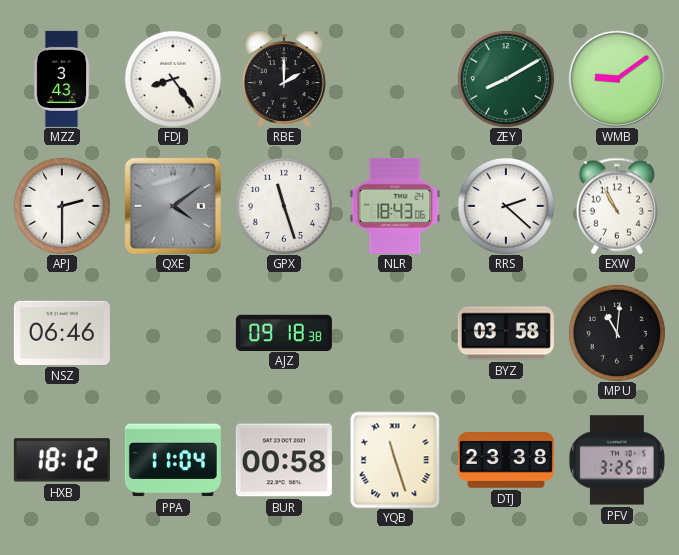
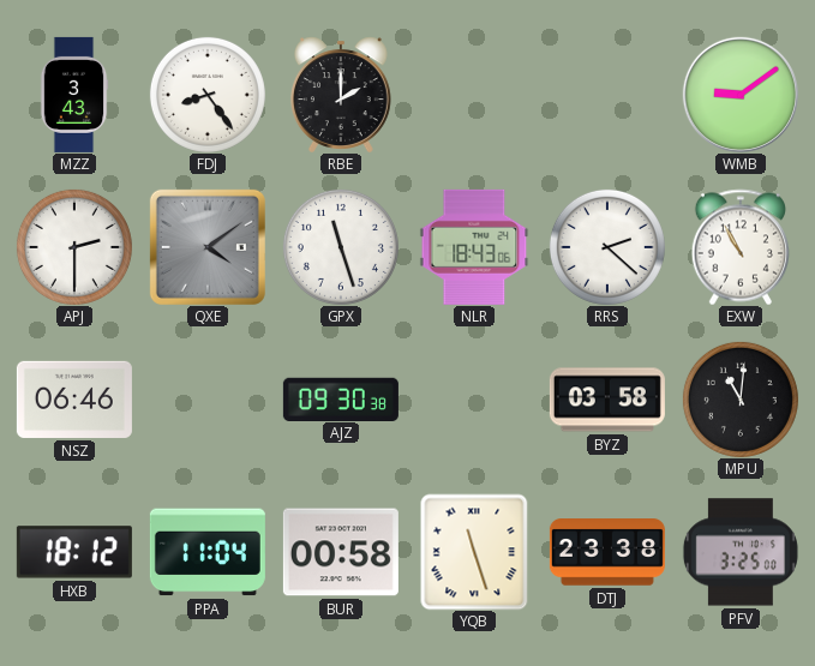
ZEY: 8:10 -> none (506, 79)
AJZ: 09:18 -> 09:30 (341, 398)
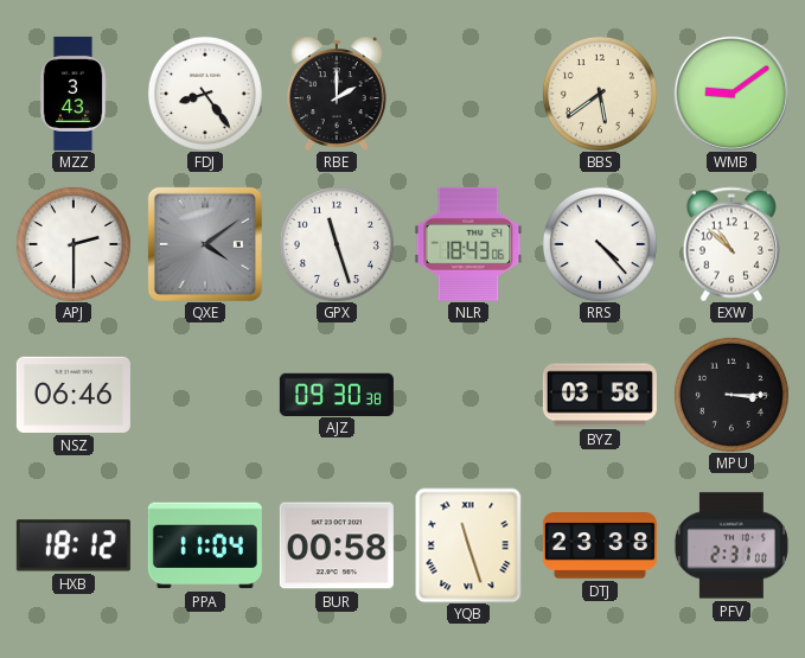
BBS: none -> 5:39 (600, 94)
RRS: 2:22 -> 4:23 (600, 244)
EXW: 10:55 -> 10:52 (731, 244)
MPU: 11:01 -> 3:15 (731, 395)
PFV: 3:25 -> 2:31 (731, 545)
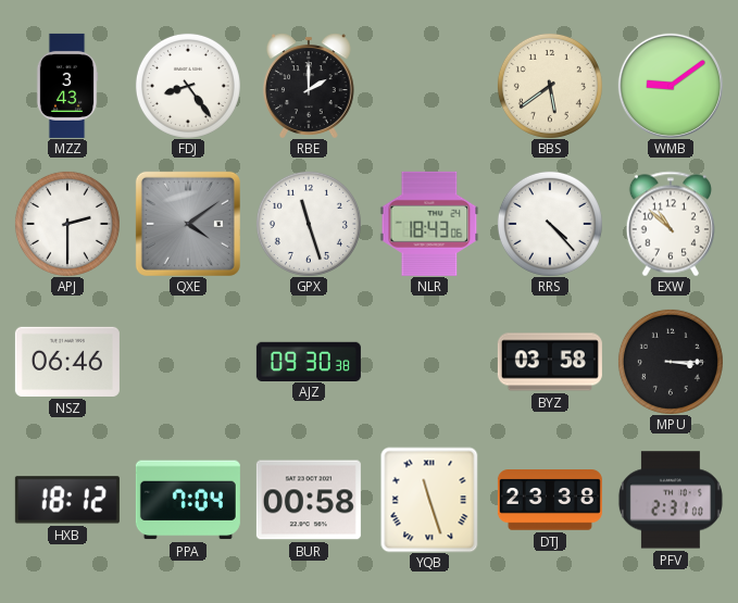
PPA: 11:04 -> 7:04 (188, 500)
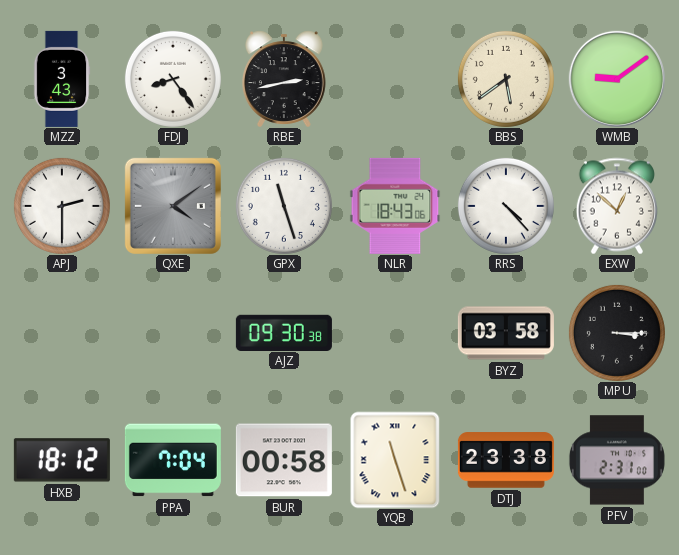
RBE: 2:00 -> 2:43 (284, 79)
EXW: 10:52 -> 12:52 (617, 206)
NSZ: 06:46 -> none (67, 362)
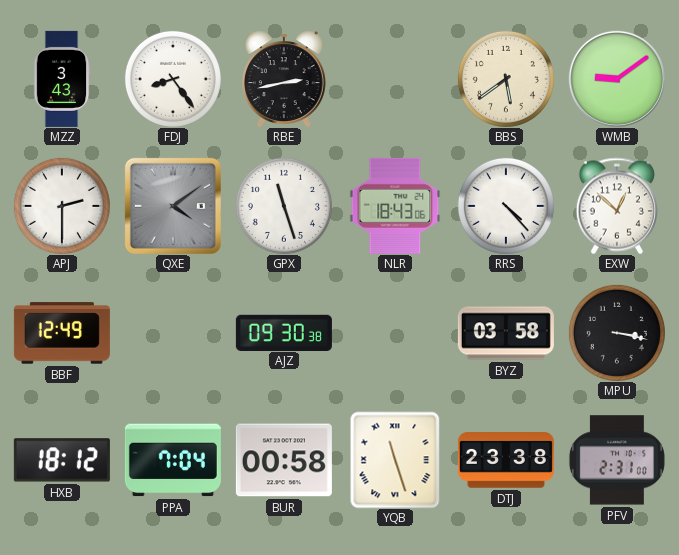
BBF: none -> 12:49 (62, 333)
MPU: 3:15 -> 3:17 (617, 333)
